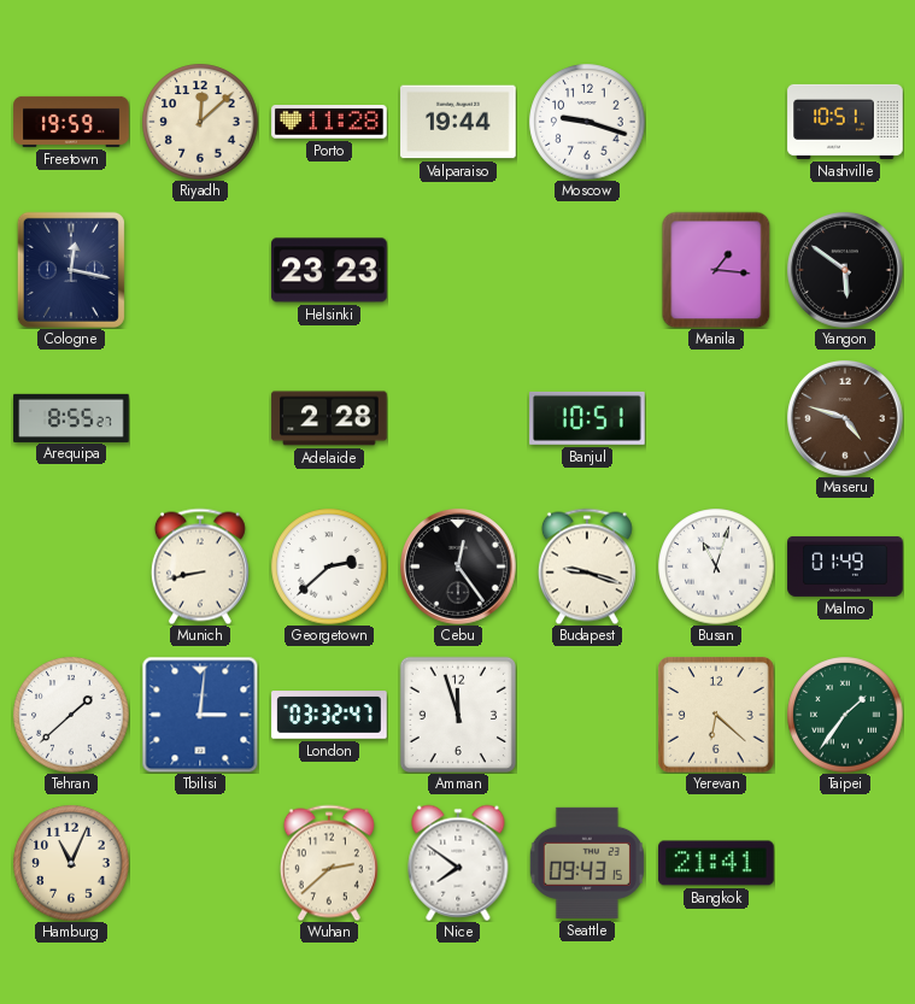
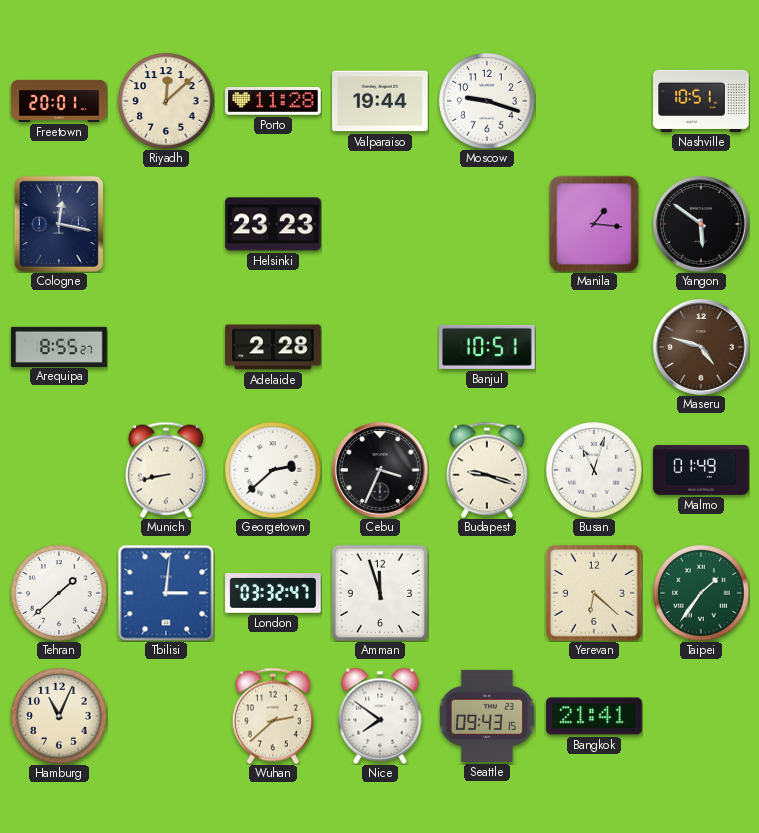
Freetown: 19:59 -> 20:01 (59, 101)
Cebu: 12:24 -> 3:34 (381, 471)
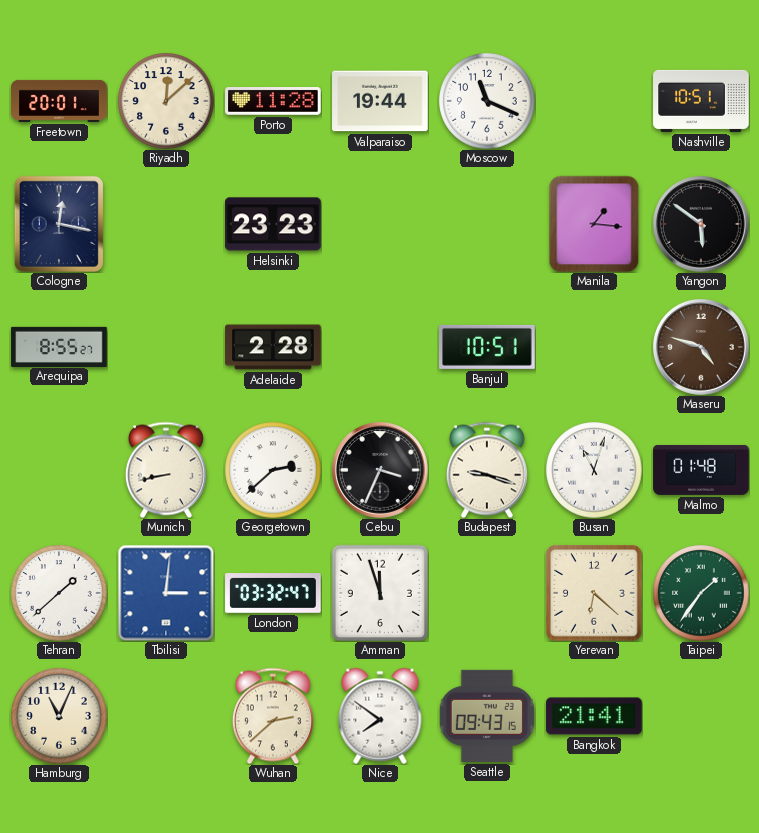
Moscow: 9:18 -> 11:19 (487, 101)
Malmo: 01:49 -> 01:48 (701, 470)
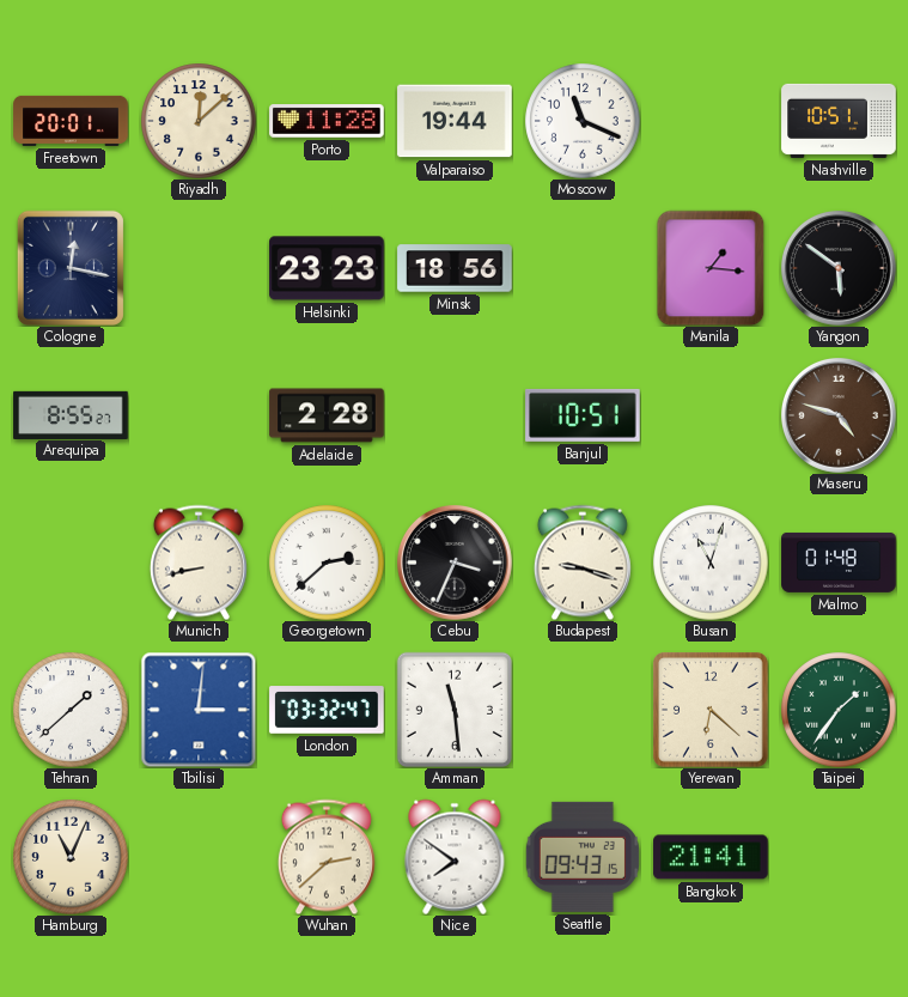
Minsk: none -> 18:56 (455, 268)
Amman: 11:57 -> 11:29 (455, 710)
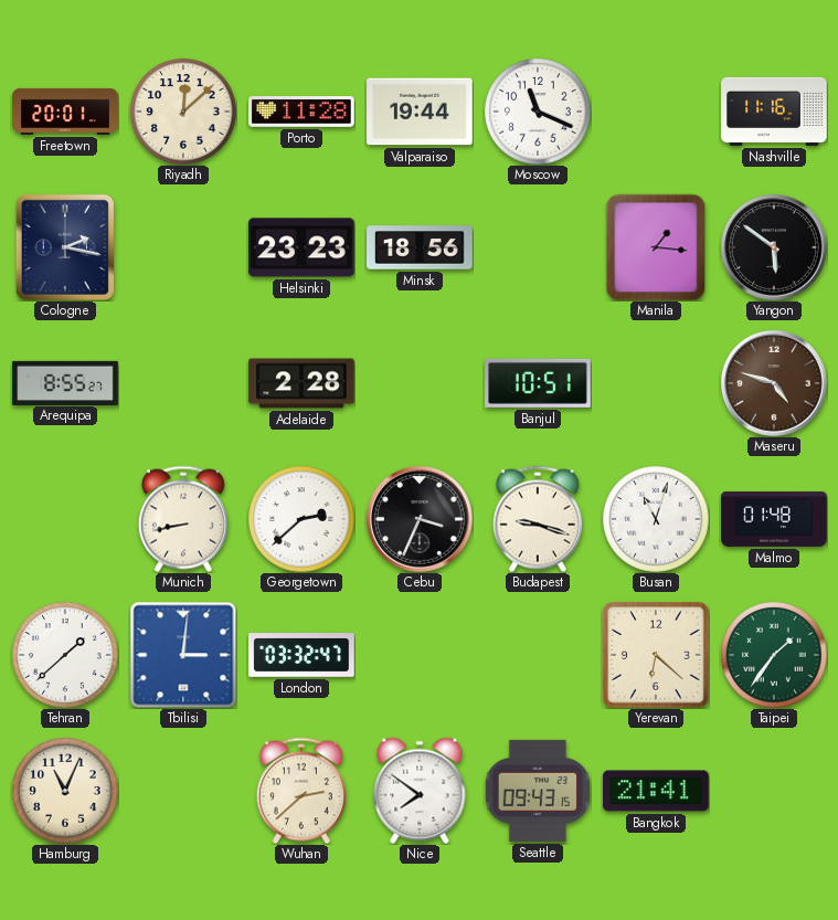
Nashville: 10:51 -> 11:16 (774, 112)
Cologne: 12:17 -> 2:17 (65, 247)
Amman: 11:29 -> none (455, 710)
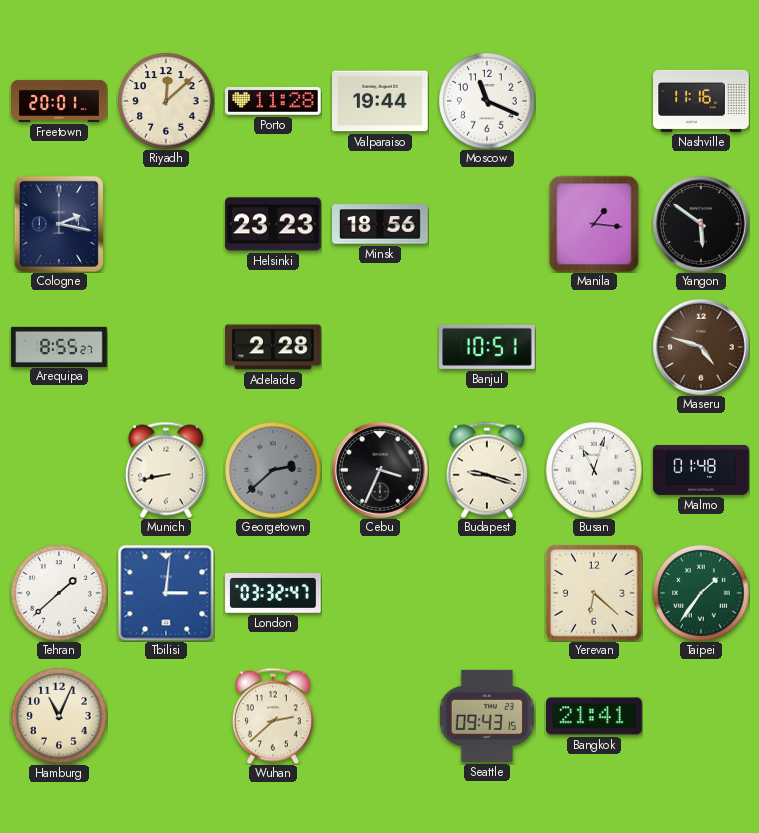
Georgetown dial: white -> grey (273, 470)
Nice: 7:51 -> none (420, 791)
